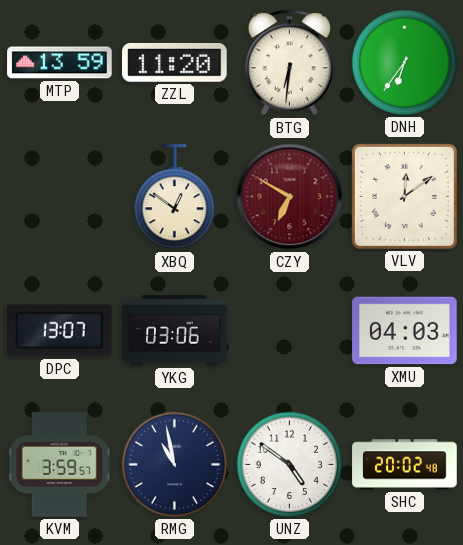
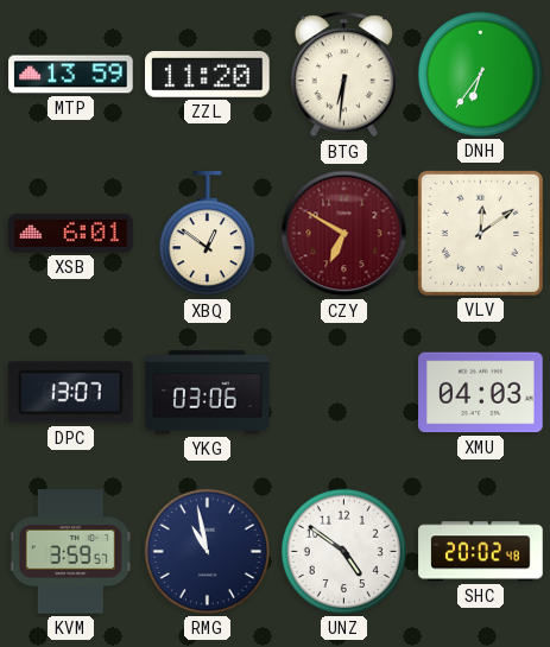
XSB: none -> 6:01 (71, 233)
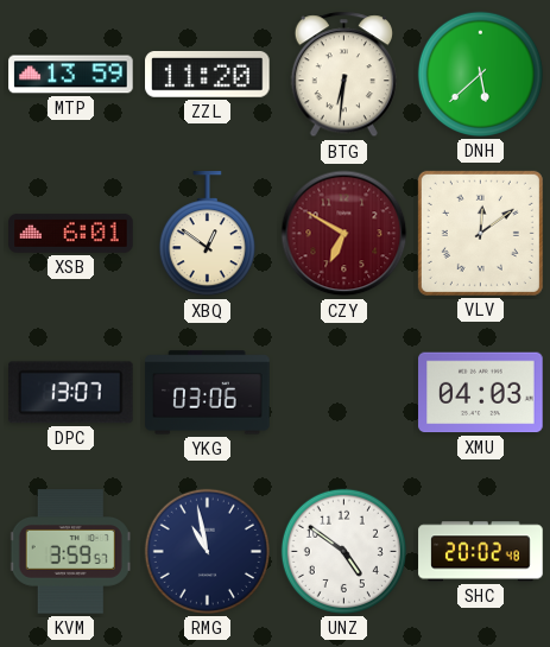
DNH: 6:36 -> 5:38 (480, 74)
